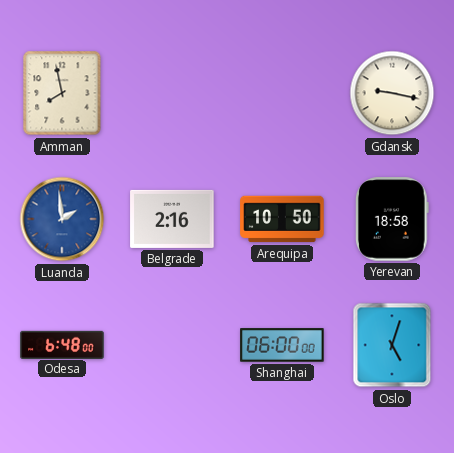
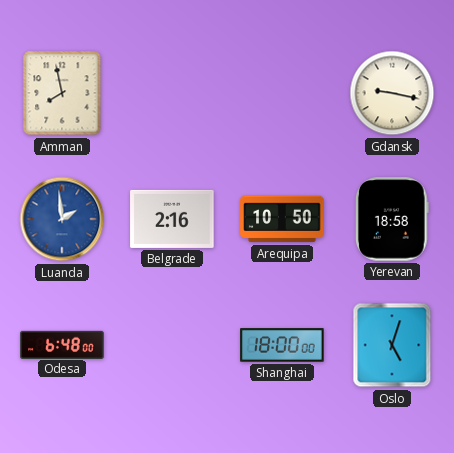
Shanghai: 06:00 -> 18:00 (282, 345)
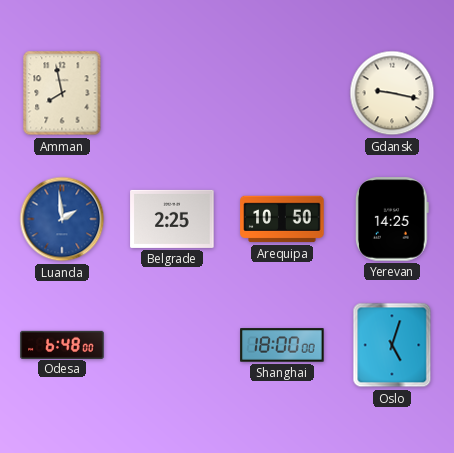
Belgrade: 2:16 -> 2:25 (172, 219)
Yerevan: 18:58 -> 14:25 (392, 219)
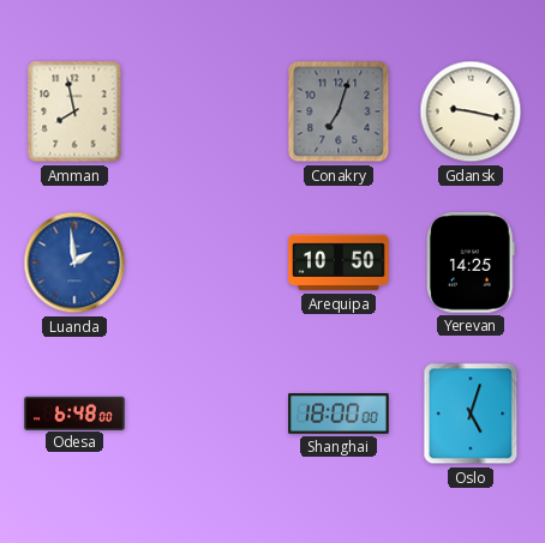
Conakry: none -> 7:03 (339, 111)
Belgrade: 2:25 -> none (172, 219)
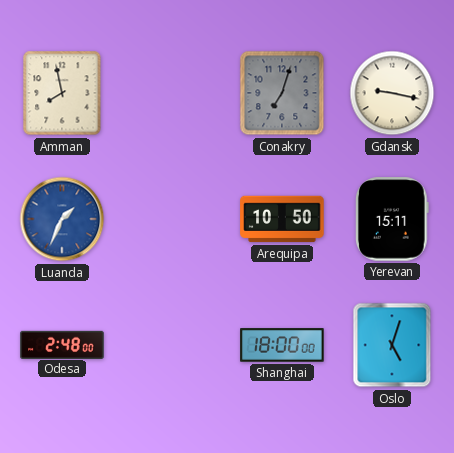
Luanda: 1:59 -> 1:34 (62, 219)
Yerevan: 14:25 -> 15:11 (392, 219)
Odesa: 6:48 -> 2:48 (62, 344)
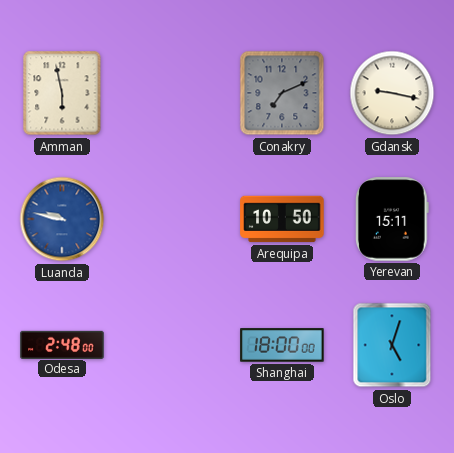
Amman: 7:58 -> 5:58 (62, 93)
Conakry: 7:03 -> 7:11 (282, 93)
Luanda: 1:34 -> 9:47 (62, 219)
